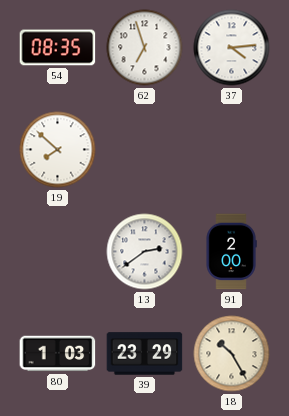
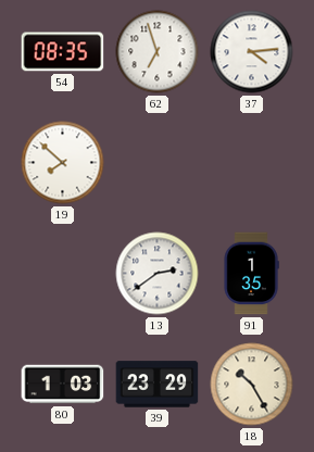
91: 2:00 -> 1:35 (251, 274)
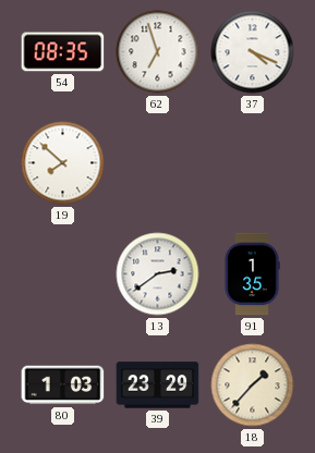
37: 4:14 -> 4:19 (253, 52)
18: 10:25 -> 1:37 (253, 385)
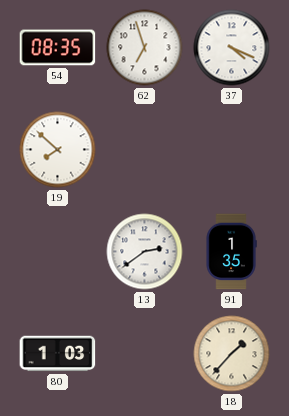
39: 23:29 -> none (158, 385)
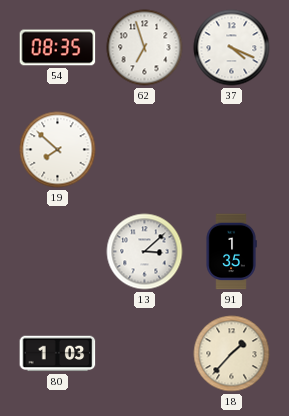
13: 2:39 -> 3:08 (145, 252)
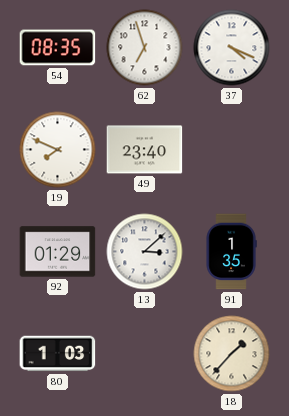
19: 7:52 -> 7:49 (58, 150)
49: none -> 23:40 (145, 150)
92: none -> 01:29 (58, 252)
